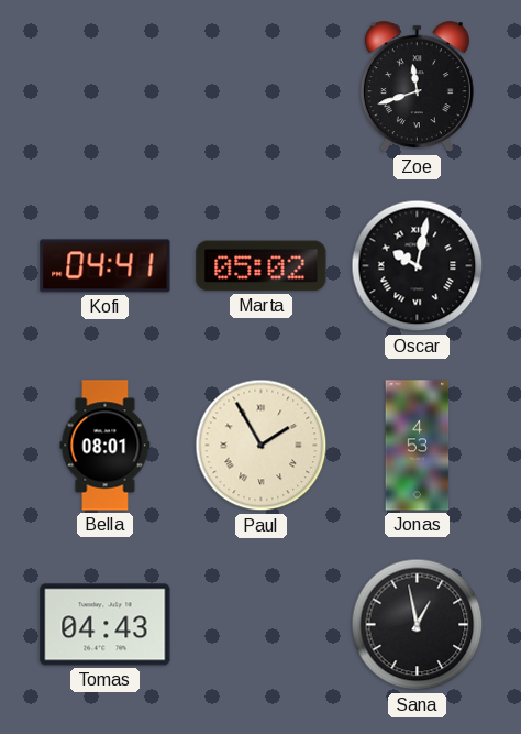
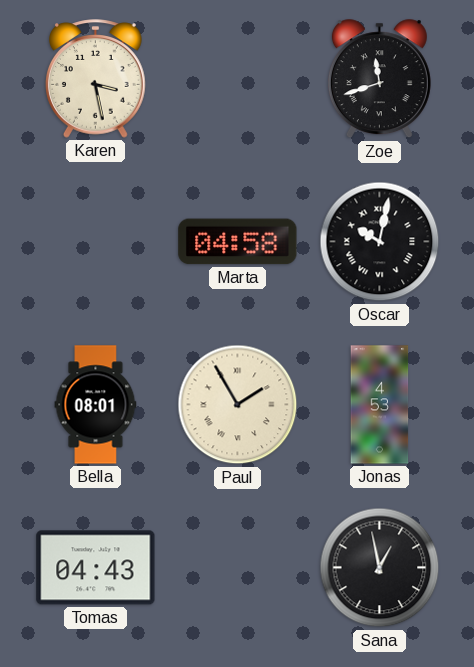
Karen: none -> 3:28 (96, 79)
Kofi: 04:41 -> none (106, 266)
Marta: 05:02 -> 04:58 (238, 242)
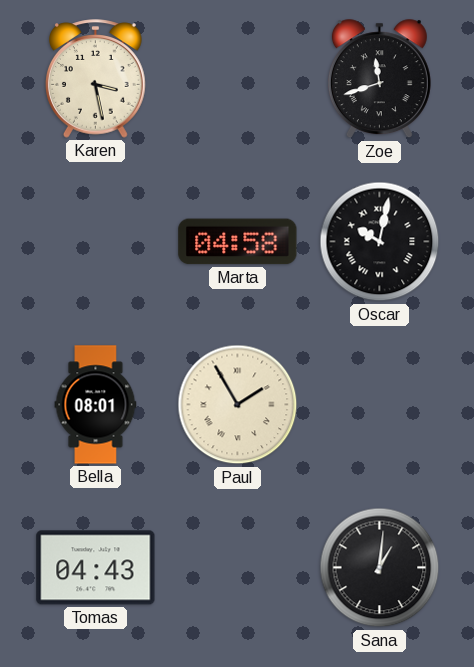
Jonas: 4:53 -> none (380, 405)
Sana: 12:58 -> 1:01 (380, 568)
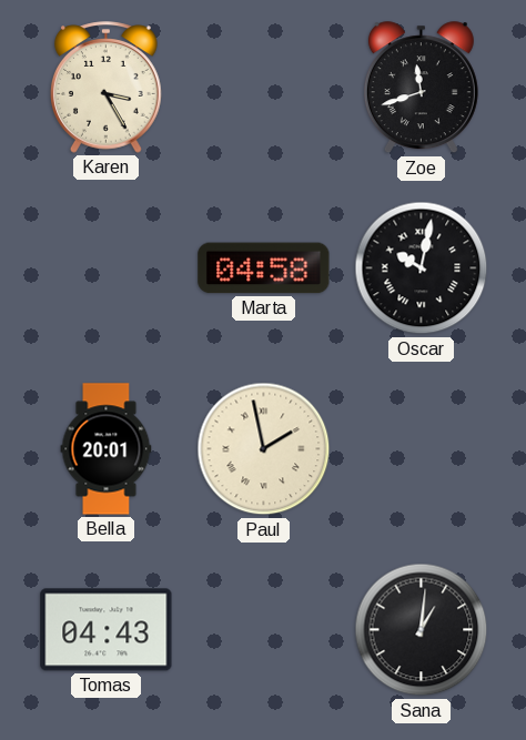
Karen: 3:28 -> 3:25 (107, 88)
Bella: 08:01 -> 20:01 (107, 449)
Paul: 1:55 -> 1:58 (264, 449)
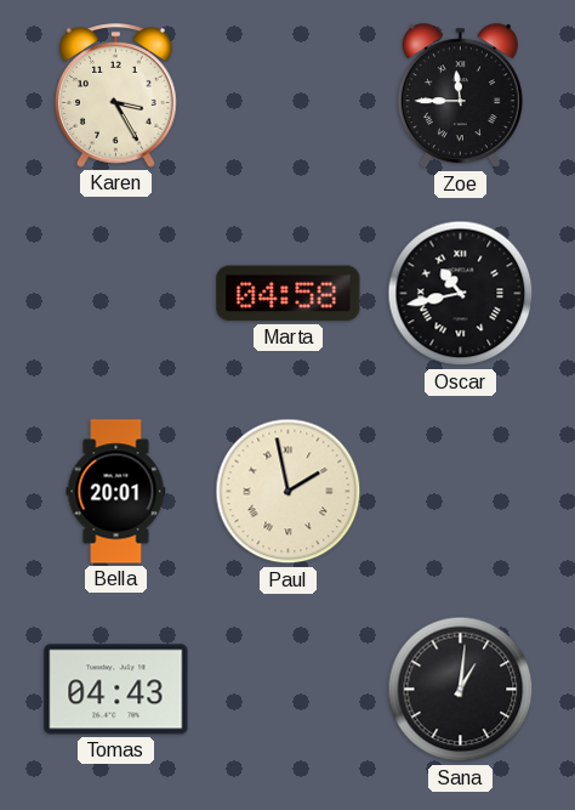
Zoe: 11:42 -> 11:45 (460, 96)
Oscar: 10:02 -> 10:43 (461, 294)
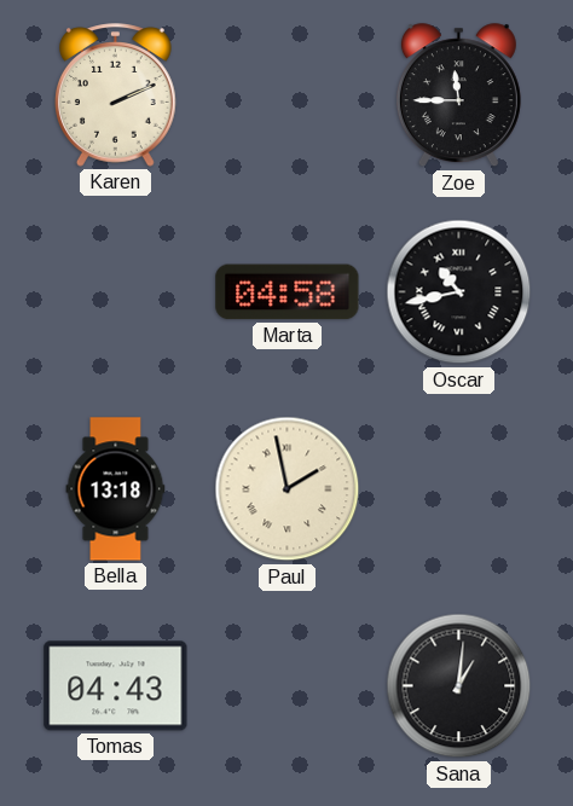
Karen: 3:25 -> 2:11 (116, 95)
Bella: 20:01 -> 13:18 (116, 489)
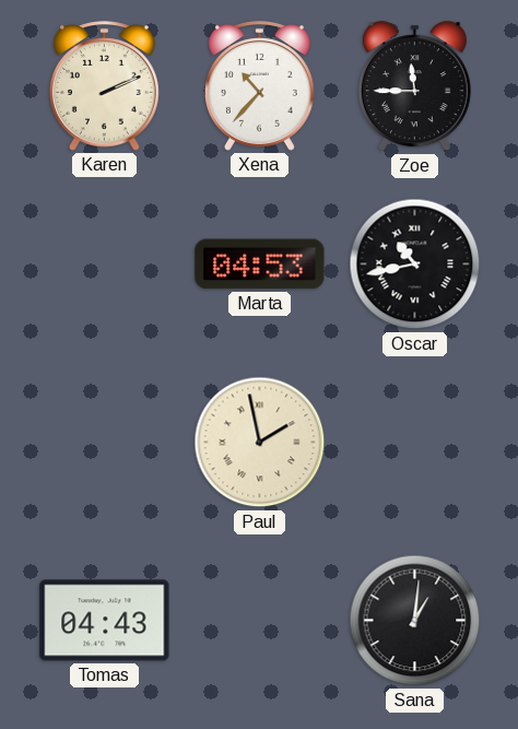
Xena: none -> 10:37 (260, 86)
Marta: 04:58 -> 04:53 (260, 264)
Bella: 13:18 -> none (116, 489)
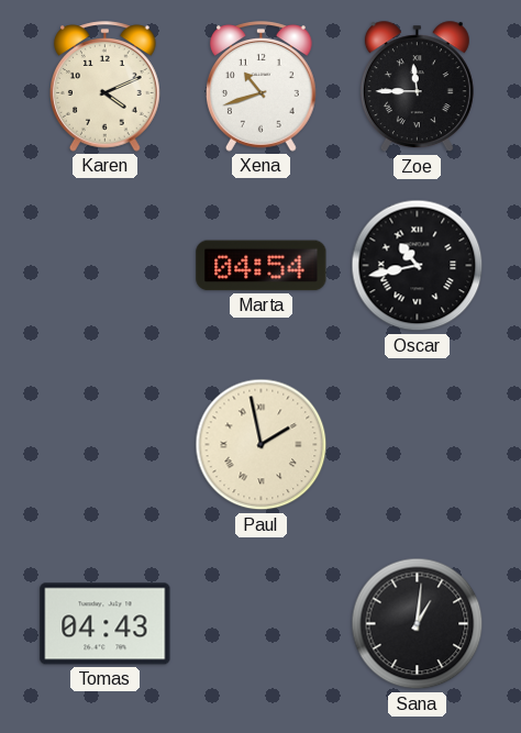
Karen: 2:11 -> 4:11 (106, 87)
Xena: 10:37 -> 10:42 (262, 87)
Marta: 04:53 -> 04:54 (262, 266)
